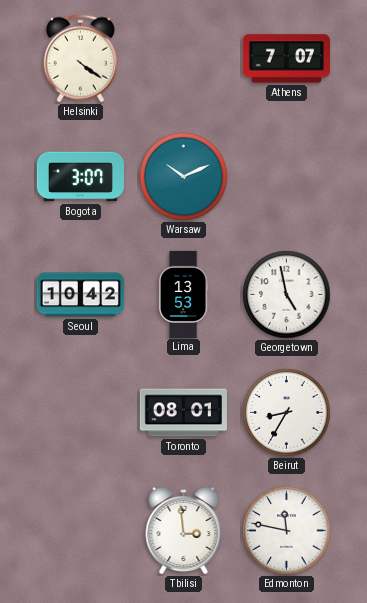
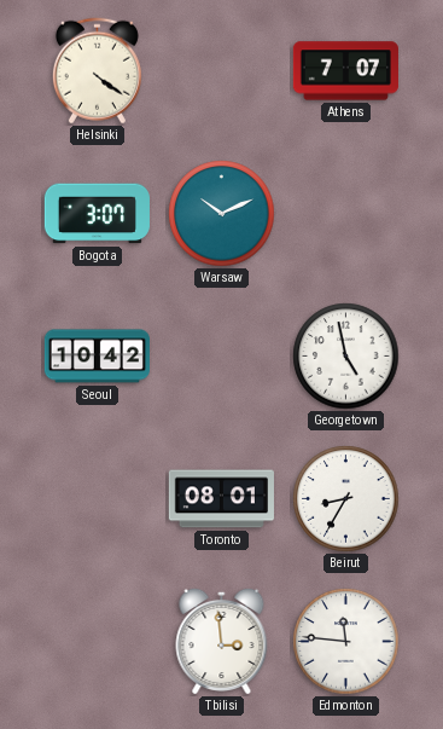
Lima: 13:53 -> none (183, 294)
Edmonton: 11:47 -> 11:46 (346, 642)
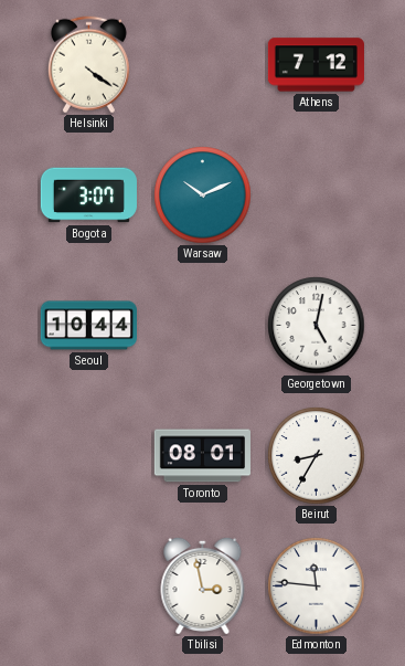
Athens: 7:07 -> 7:12 (316, 65)
Seoul: 10:42 -> 10:44 (88, 326)
Georgetown: 4:58 -> 5:02 (317, 326)
Tbilisi: 2:59 -> 2:58 (203, 585)
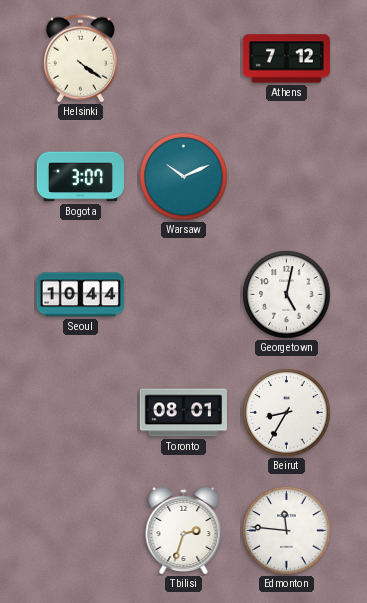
Tbilisi: 2:58 -> 2:33 (184, 530)
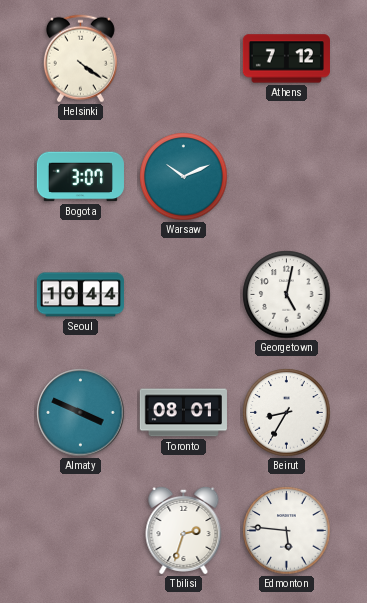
Almaty: none -> 3:49 (81, 413)
Edmonton: 11:46 -> 5:46 (287, 531)
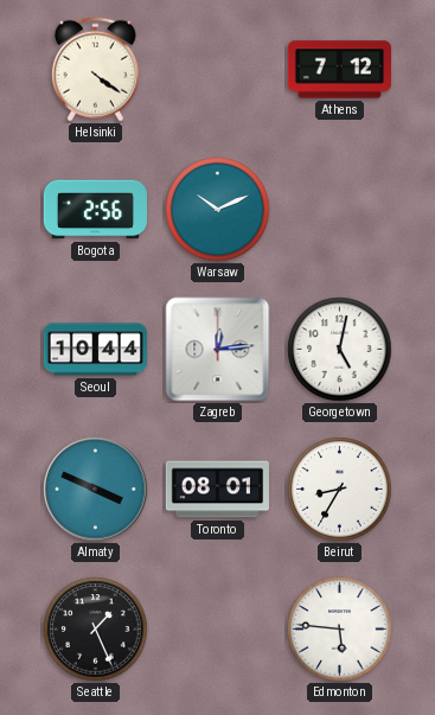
Bogota: 3:07 -> 2:56 (95, 210)
Zagreb: none -> 12:14 (218, 350)
Seattle: none -> 1:26 (96, 630)
Tbilisi: 2:33 -> none (184, 530)
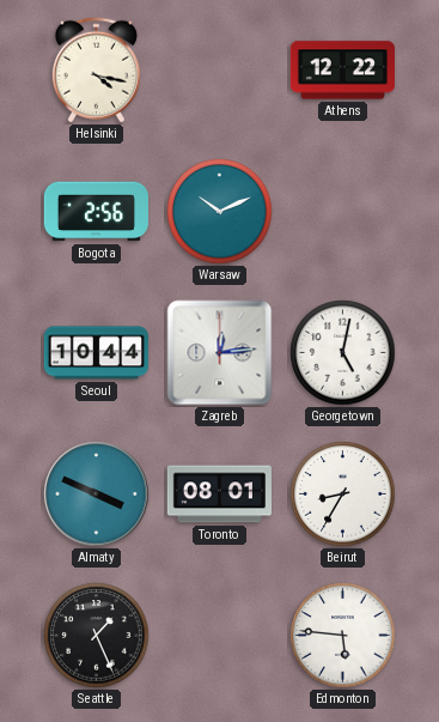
Helsinki: 4:21 -> 4:17 (96, 71)
Athens: 7:12 -> 12:22 (342, 71)
